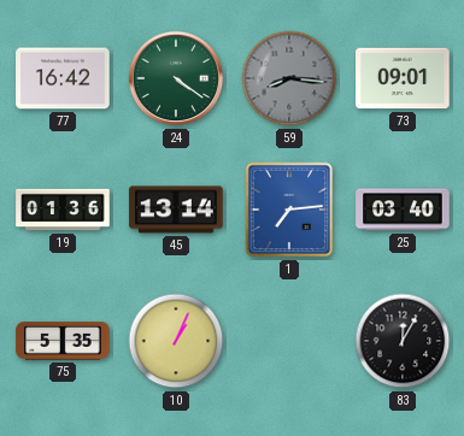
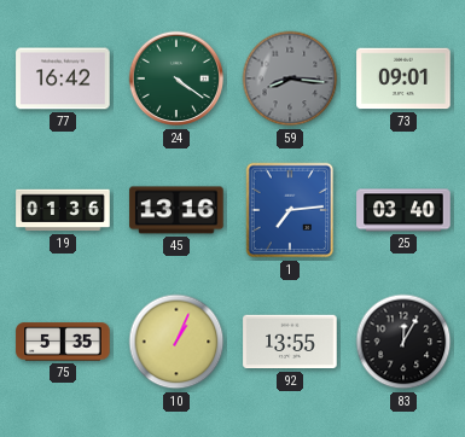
45: 13:14 -> 13:16 (176, 210)
92: none -> 13:55 (290, 342)
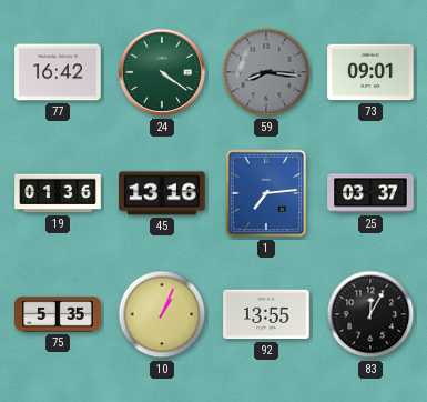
25: 03:40 -> 03:37 (370, 193)
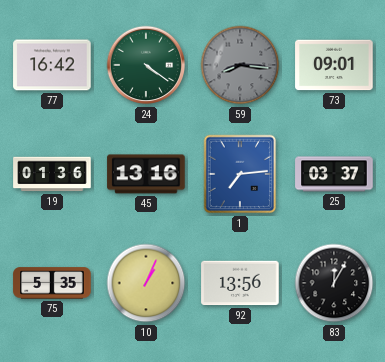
92: 13:55 -> 13:56 (240, 283)
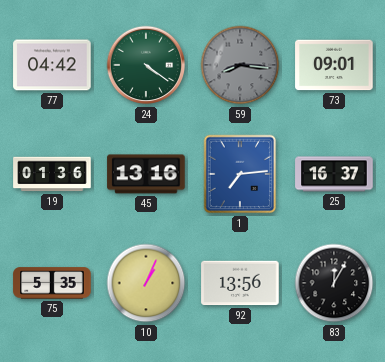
77: 16:42 -> 04:42 (52, 65)
25: 03:37 -> 16:37 (334, 174)
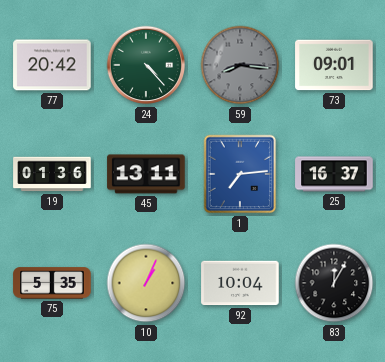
77: 04:42 -> 20:42 (52, 65)
24: 4:21 -> 4:23 (146, 65)
45: 13:16 -> 13:11 (146, 174)
92: 13:56 -> 10:04 (240, 283)
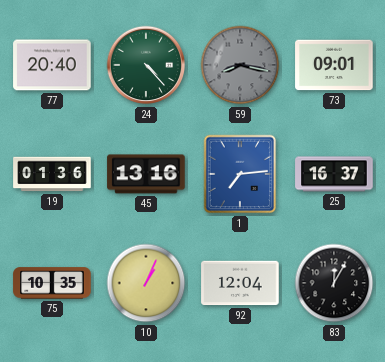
77: 20:42 -> 20:40 (52, 65)
59: 8:16 -> 8:17 (240, 65)
45: 13:11 -> 13:16 (146, 174)
75: 5:35 -> 10:35 (52, 283)
92: 10:04 -> 12:04 (240, 283)
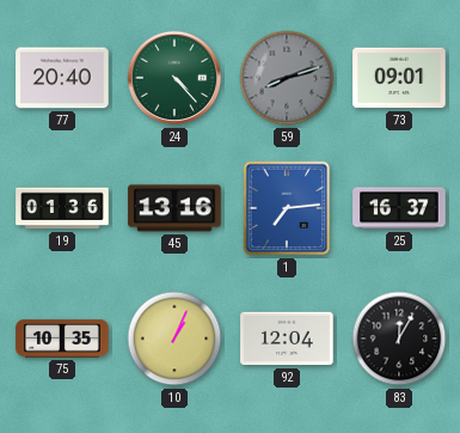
59: 8:17 -> 8:12 (287, 78)
